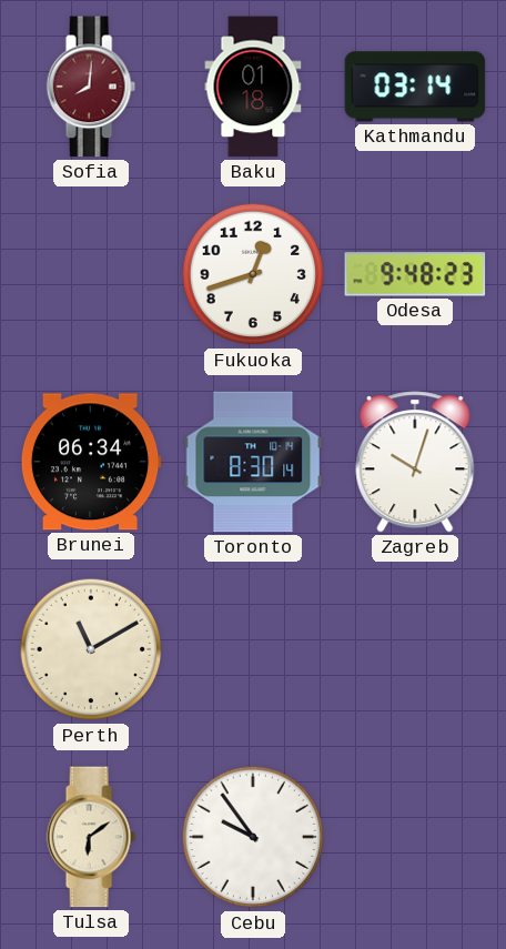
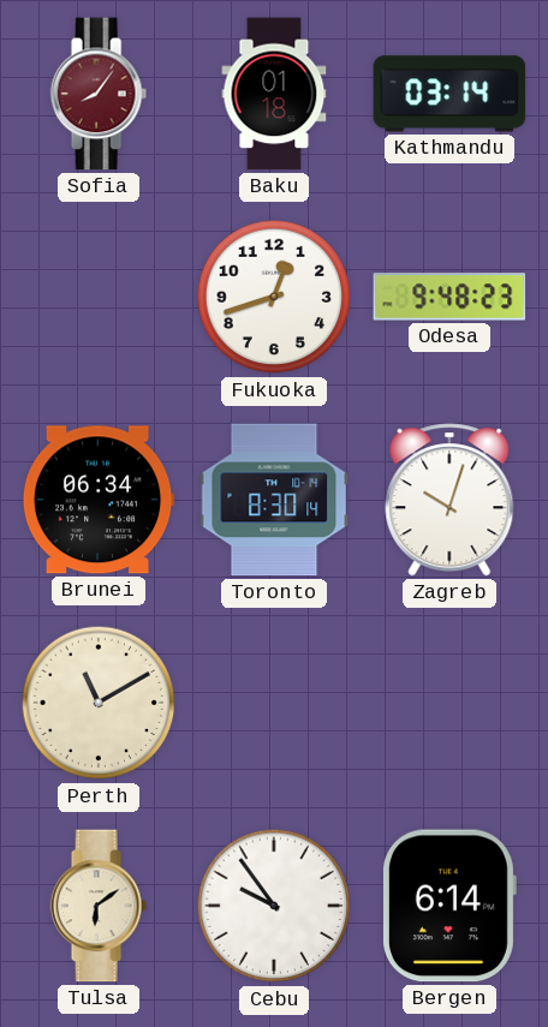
Sofia: 8:01 -> 8:06 (99, 94)
Bergen: none -> 6:14 (448, 906)
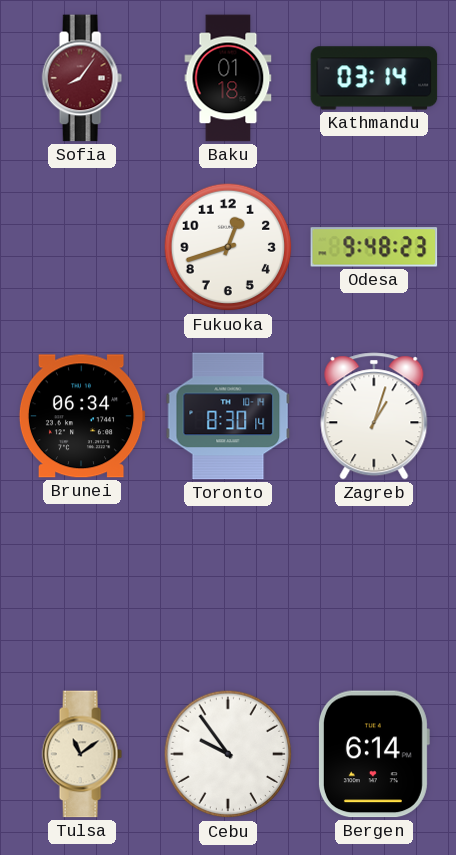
Zagreb: 10:03 -> 1:03 (374, 416)
Perth: 11:10 -> none (99, 703)
Tulsa: 6:09 -> 11:09 (82, 754)
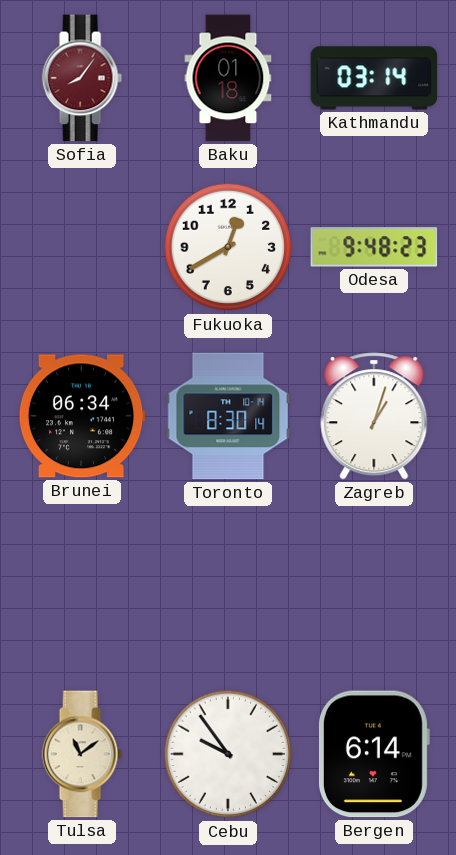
Fukuoka: 12:42 -> 12:40 (228, 247)
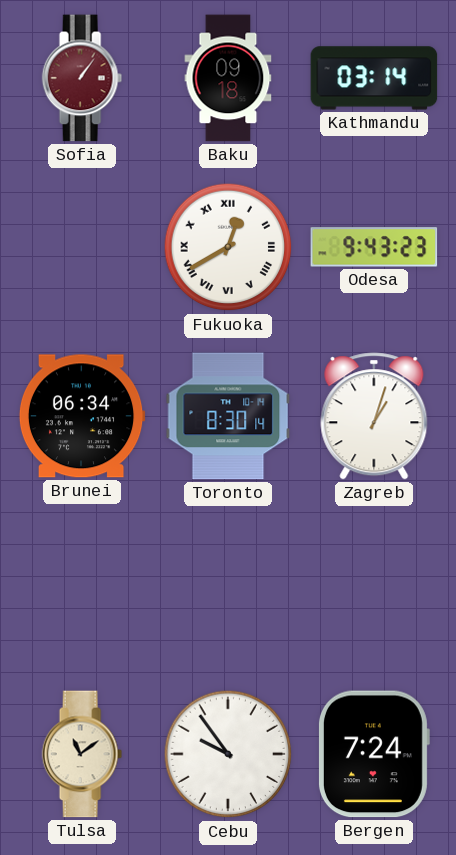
Sofia: 8:06 -> 1:06 (82, 78)
Baku: 01:18 -> 09:18 (228, 78)
Fukuoka numerals: Arabic -> Roman (228, 247)
Odesa: 9:48 -> 9:43 (374, 247)
Bergen: 6:14 -> 7:24 (373, 754)
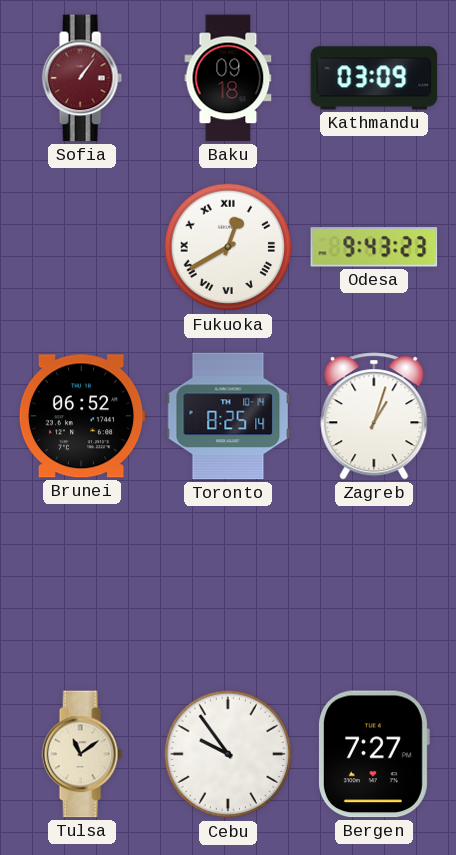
Kathmandu: 03:14 -> 03:09 (374, 78)
Brunei: 06:34 -> 06:52 (82, 416)
Toronto: 8:30 -> 8:25 (228, 416)
Bergen: 7:24 -> 7:27 (373, 754)
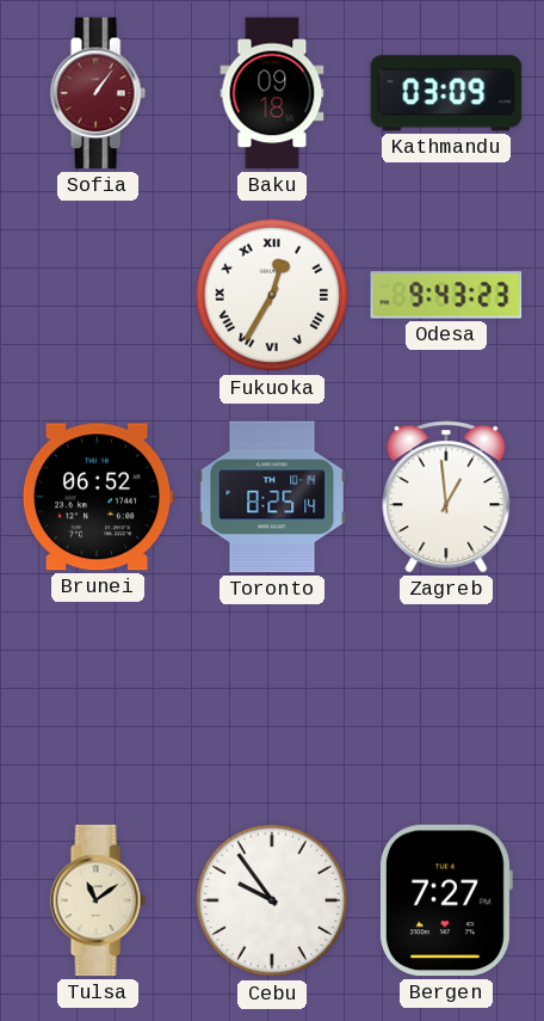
Fukuoka: 12:40 -> 12:35 (272, 295)
Zagreb: 1:03 -> 12:59 (446, 497)
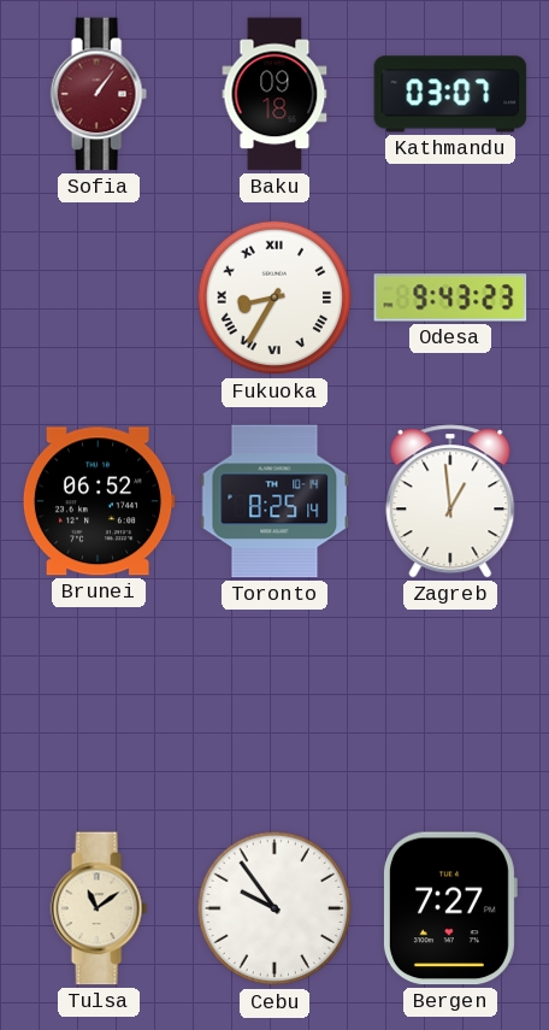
Kathmandu: 03:09 -> 03:07 (450, 94)
Fukuoka: 12:35 -> 8:35 (274, 298)
